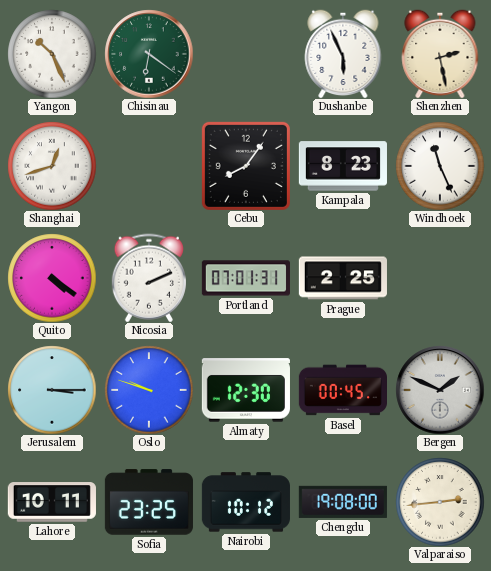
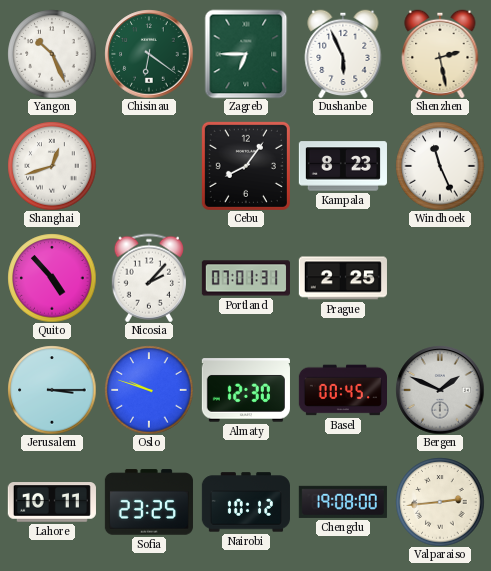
Zagreb: none -> 6:45 (246, 54)
Quito: 4:21 -> 4:53 (52, 278)
Nicosia: 2:11 -> 2:07 (149, 278)
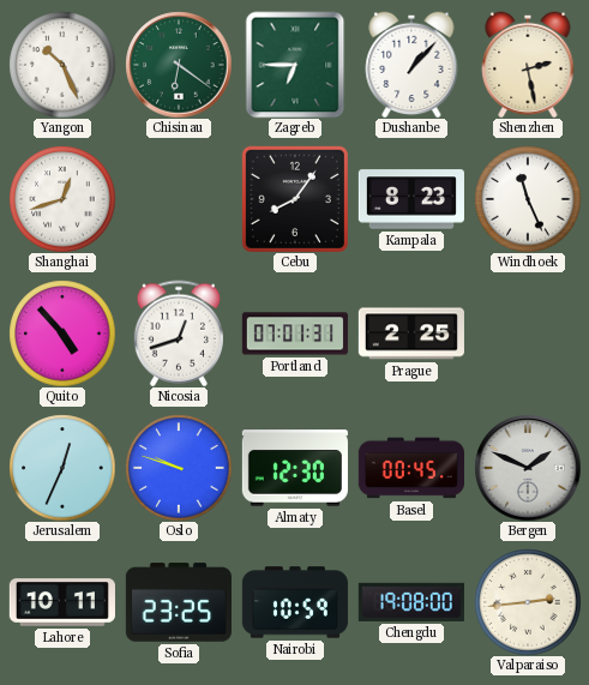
Dushanbe: 5:56 -> 1:07 (411, 65)
Nicosia: 2:07 -> 12:42 (179, 334)
Jerusalem: 3:15 -> 12:34 (62, 468)
Nairobi: 10:12 -> 10:59 (295, 602)
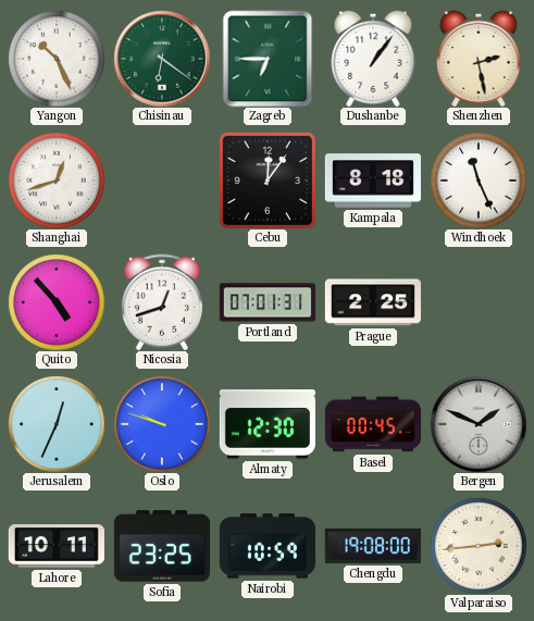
Dushanbe: 1:07 -> 1:06 (373, 59)
Cebu: 8:06 -> 12:06 (268, 181)
Kampala: 8:23 -> 8:18 (373, 181)
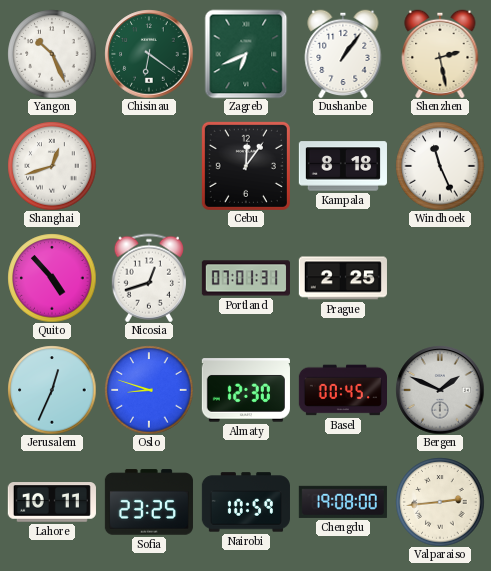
Zagreb: 6:45 -> 6:41 (246, 54)
Oslo: 9:48 -> 8:48 (149, 390)
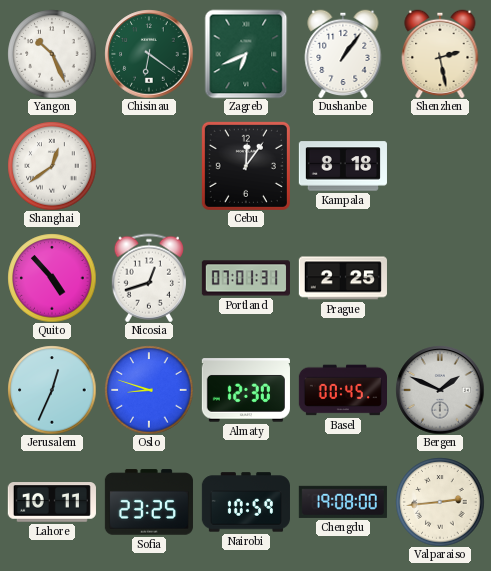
Shanghai: 12:42 -> 12:39 (52, 166)
Windhoek: 11:26 -> none (440, 166)
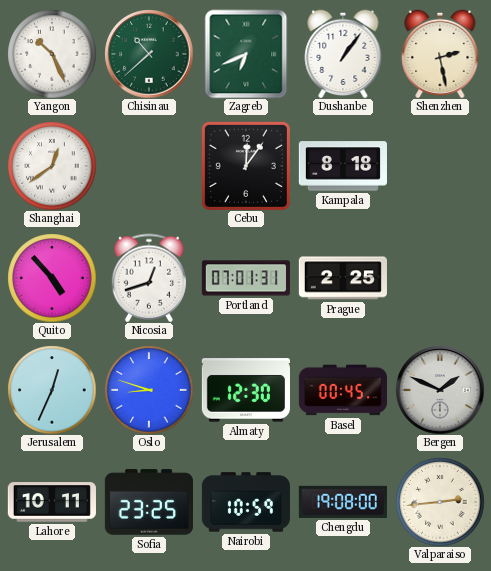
Chisinau: 6:21 -> 10:38 (149, 54)
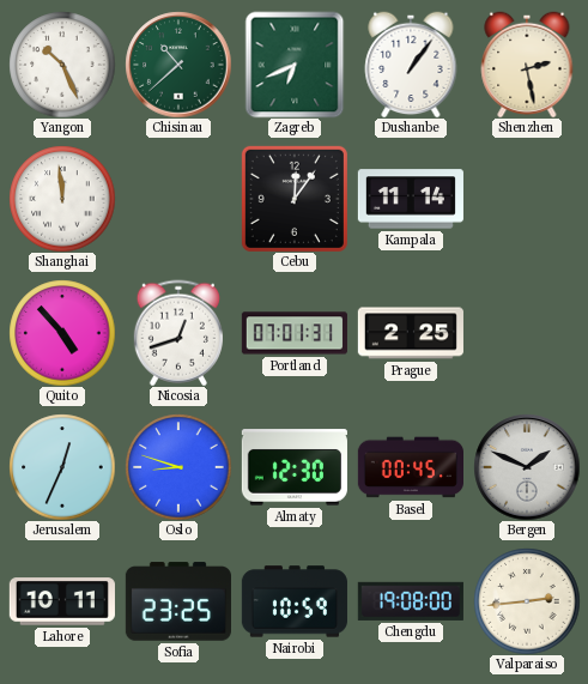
Shanghai: 12:39 -> 11:59 (62, 199)
Kampala: 8:18 -> 11:14 (411, 199)
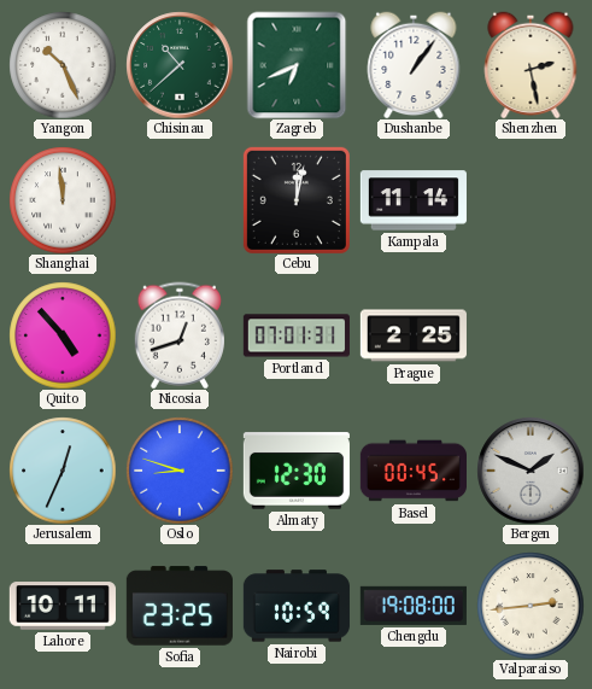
Cebu: 12:06 -> 12:02 (297, 200)
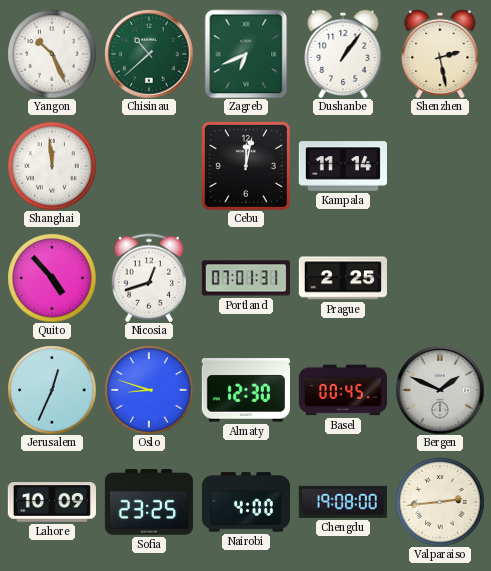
Lahore: 10:11 -> 10:09 (52, 502)
Nairobi: 10:59 -> 4:00 (246, 502)
